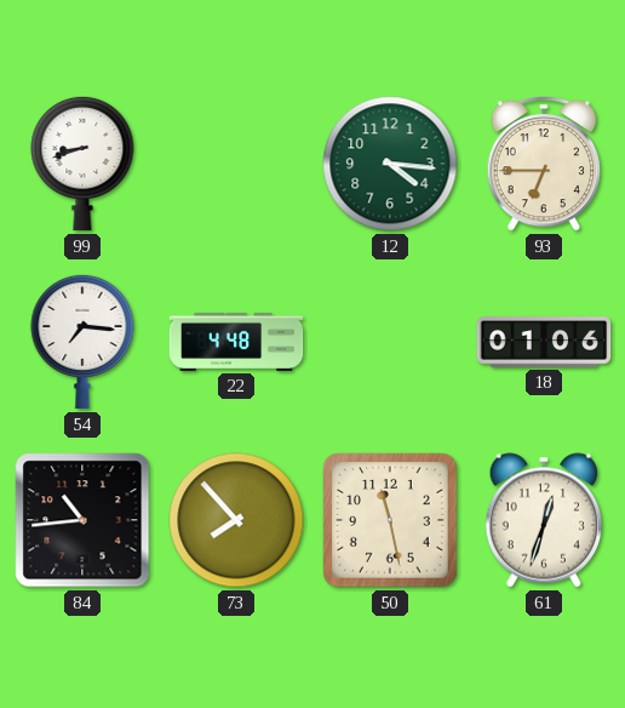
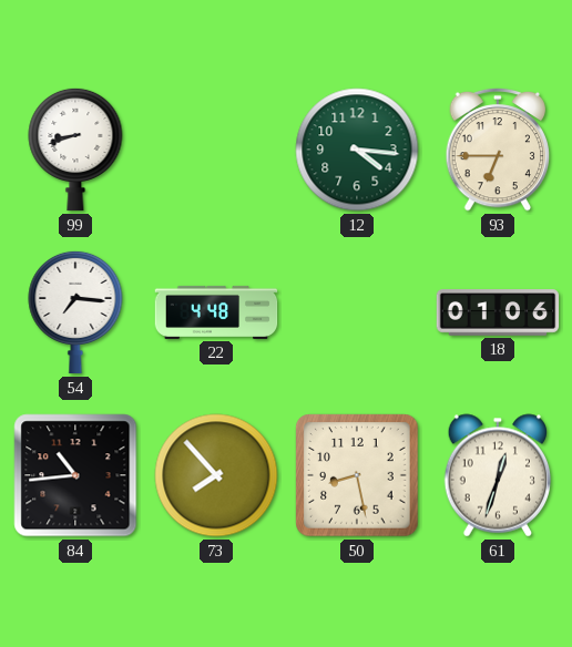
50: 11:28 -> 8:28 (357, 475)
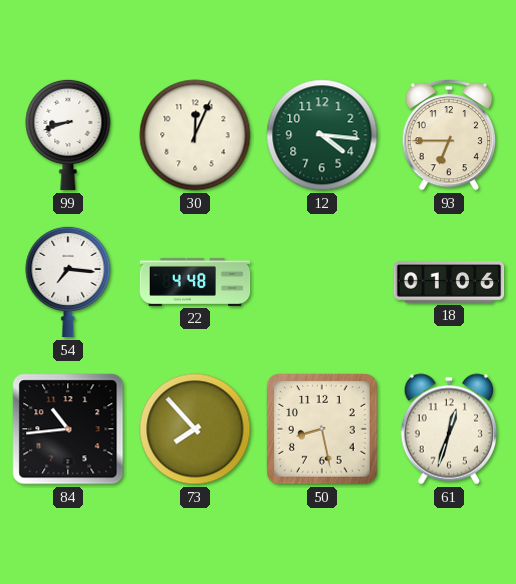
30: none -> 12:04 (195, 135)
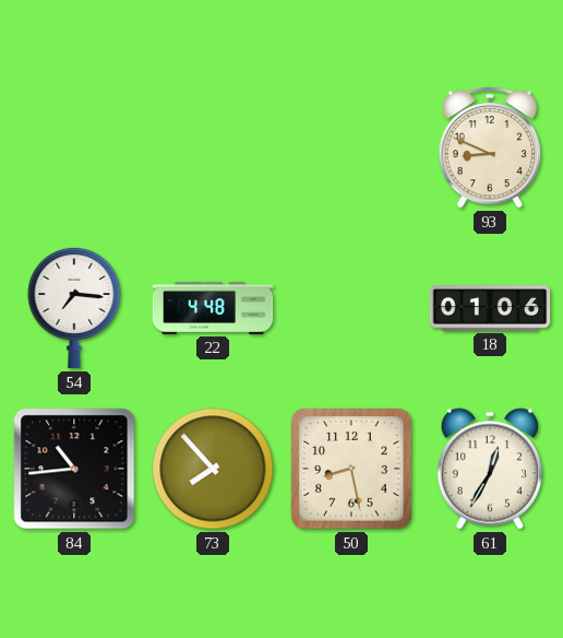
99: 8:42 -> none (68, 135)
30: 12:04 -> none (195, 135)
12: 4:16 -> none (322, 135)
93: 6:45 -> 8:49 (490, 147)
61: 12:33 -> 12:35 (489, 469)
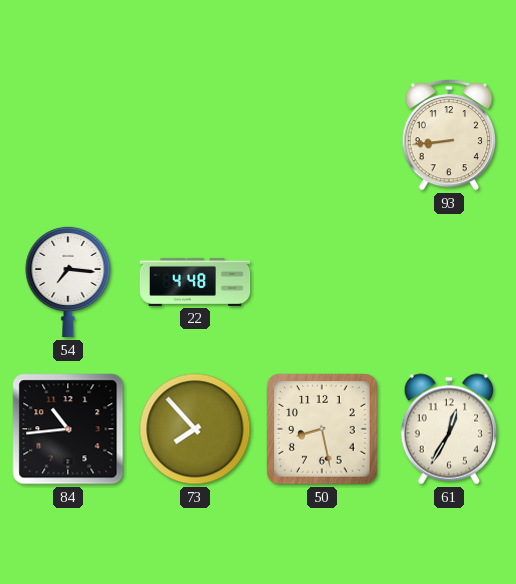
93: 8:49 -> 8:44 (449, 135)
18: 01:06 -> none (490, 308)
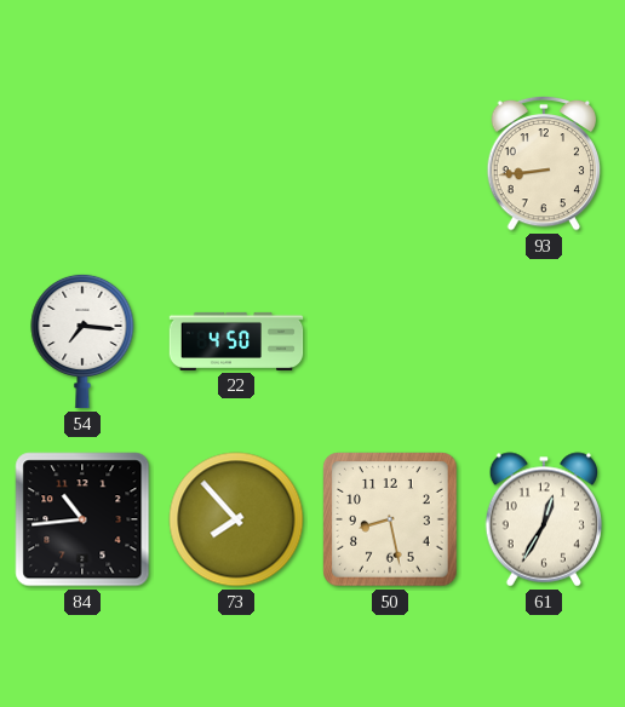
22: 4:48 -> 4:50 (236, 341)
